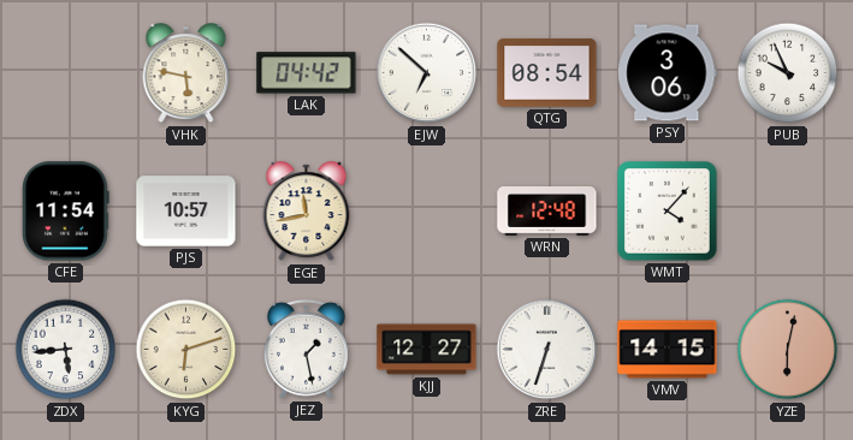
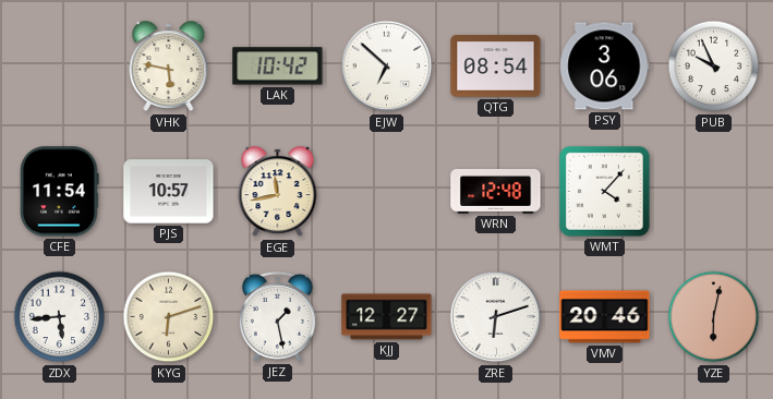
LAK: 04:42 -> 10:42 (278, 66)
ZRE: 6:33 -> 6:12 (496, 317)
VMV: 14:15 -> 20:46 (605, 317)
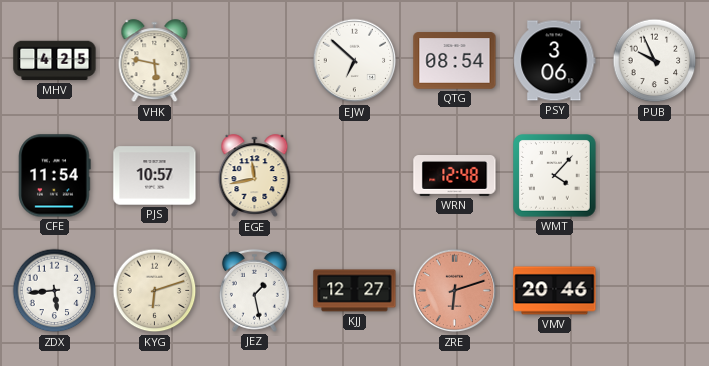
MHV: none -> 4:25 (55, 61)
LAK: 10:42 -> none (278, 66)
ZRE dial: white -> salmon (455, 291)
YZE: 6:02 -> none (714, 317)
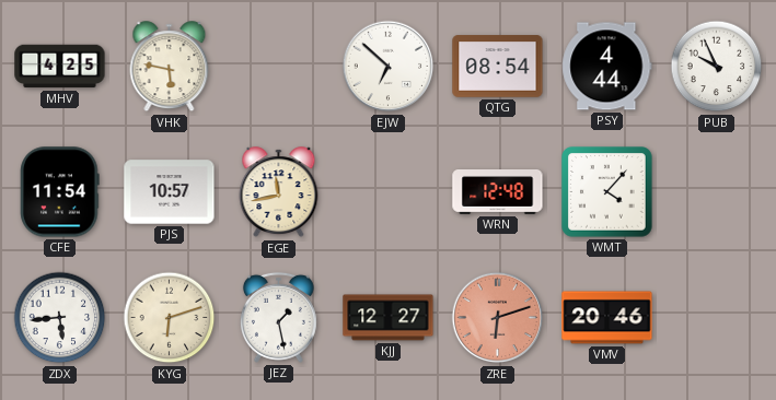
PSY: 3:06 -> 4:44 (607, 67)
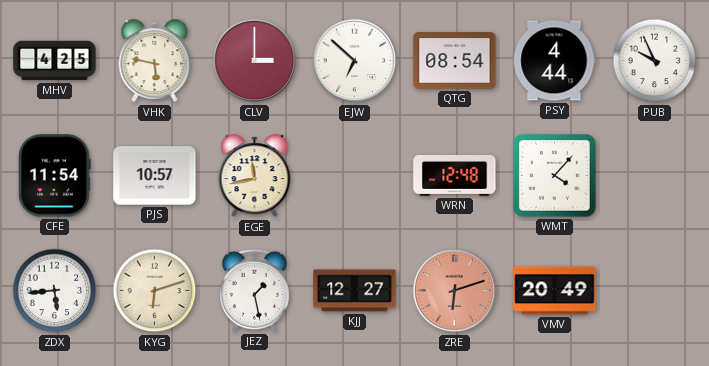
CLV: none -> 3:00 (255, 61)
VMV: 20:46 -> 20:49 (555, 291)
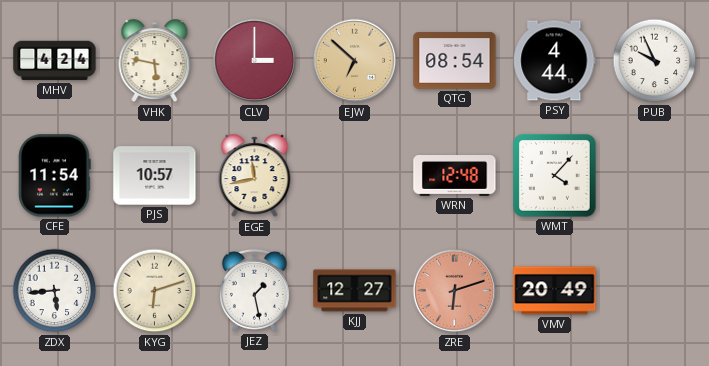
MHV: 4:25 -> 4:24 (55, 61)
EJW dial: white -> champagne (355, 61)
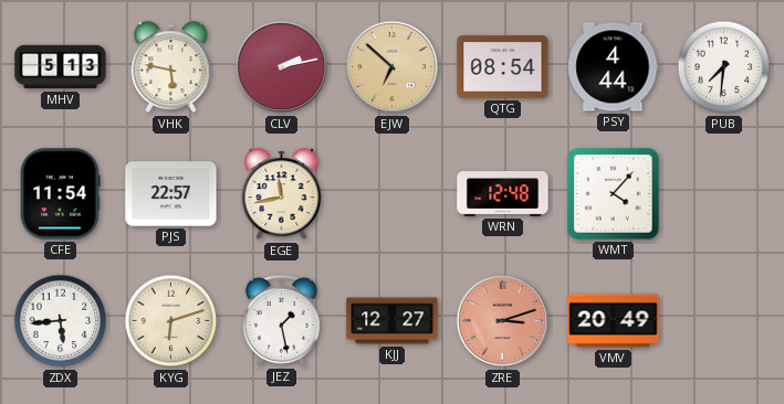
MHV: 4:24 -> 5:13 (61, 67)
CLV: 3:00 -> 2:13 (282, 67)
PUB: 9:56 -> 7:31 (724, 67)
PJS: 10:57 -> 22:57 (171, 194)
ZRE: 6:12 -> 3:12 (503, 321)
